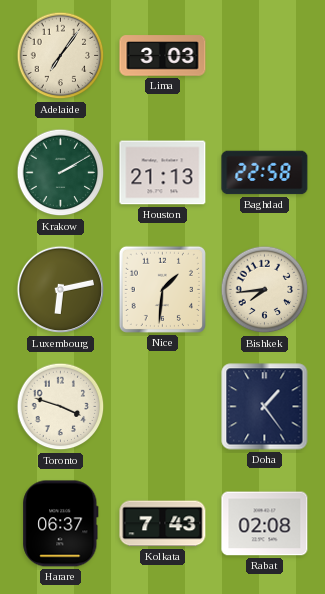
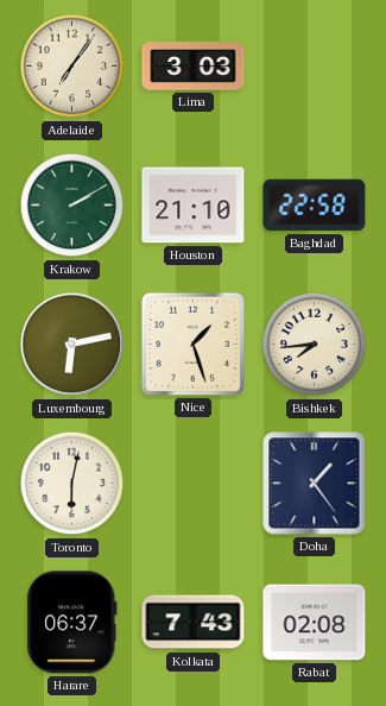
Houston: 21:13 -> 21:10 (194, 206)
Nice: 1:31 -> 1:27 (192, 343)
Toronto: 3:48 -> 6:02 (72, 484)
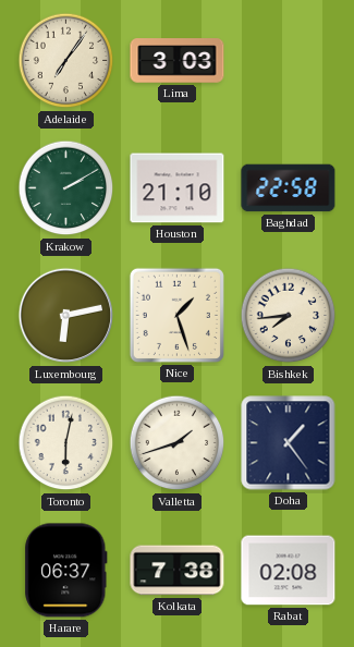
Valletta: none -> 1:42 (178, 443)
Kolkata: 7:43 -> 7:38 (178, 571)
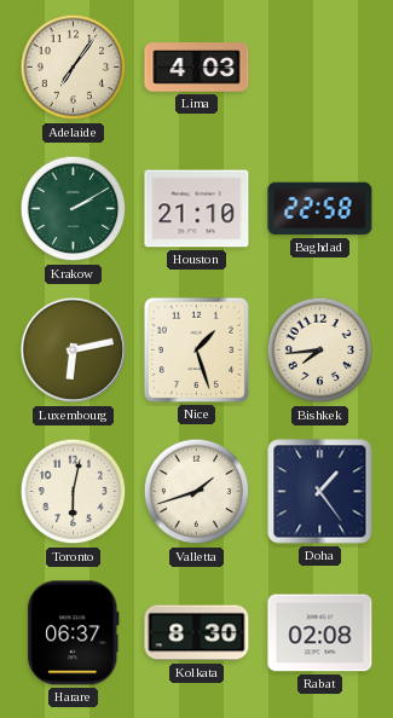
Lima: 3:03 -> 4:03 (197, 68)
Kolkata: 7:38 -> 8:30 (197, 633)
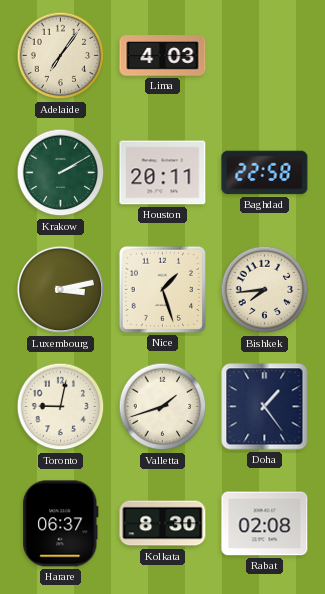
Houston: 21:10 -> 20:11 (163, 173)
Luxembourg: 6:13 -> 3:13 (61, 290)
Toronto: 6:02 -> 9:02 (61, 407)
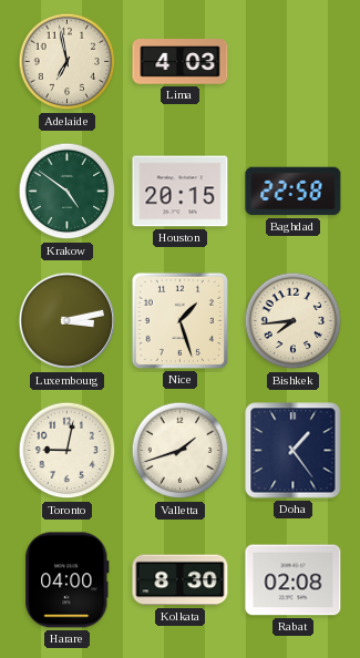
Adelaide: 7:06 -> 6:58 (68, 62)
Krakow: 2:10 -> 4:51 (68, 192)
Houston: 20:11 -> 20:15 (181, 192)
Harare: 06:37 -> 04:00 (68, 580)
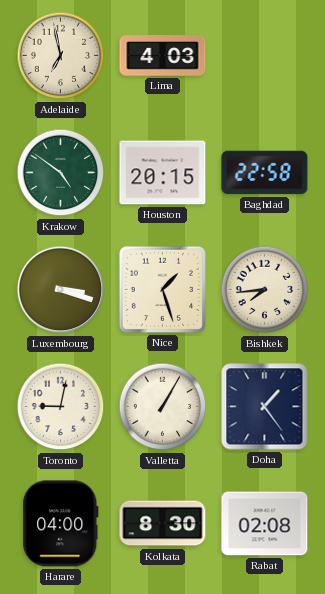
Luxembourg: 3:13 -> 3:18 (61, 290)
Valletta: 1:42 -> 1:05 (163, 407)
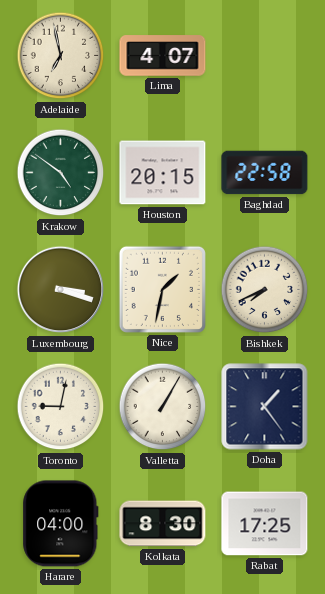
Lima: 4:03 -> 4:07 (163, 56)
Nice: 1:27 -> 1:32 (162, 289)
Bishkek: 7:44 -> 7:41 (265, 290)
Rabat: 02:08 -> 17:25 (265, 524)
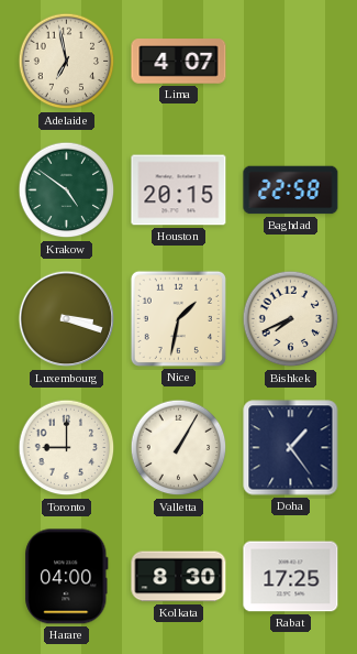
Toronto: 9:02 -> 9:00 (67, 448)
